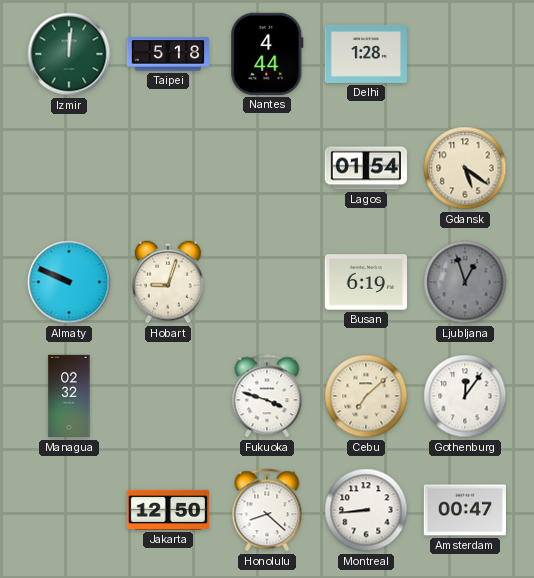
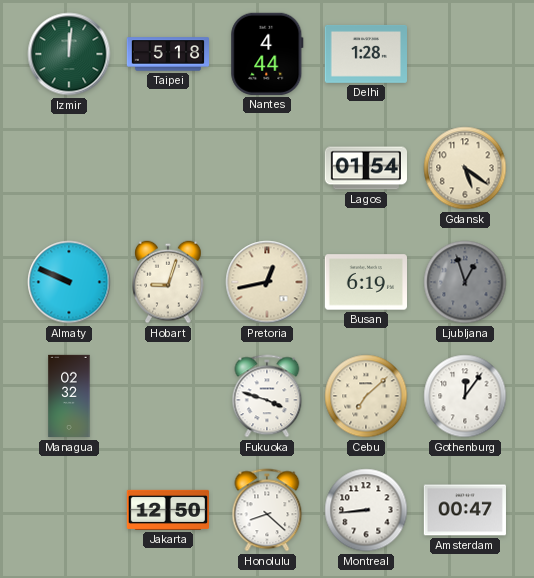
Pretoria: none -> 12:43 (267, 282)
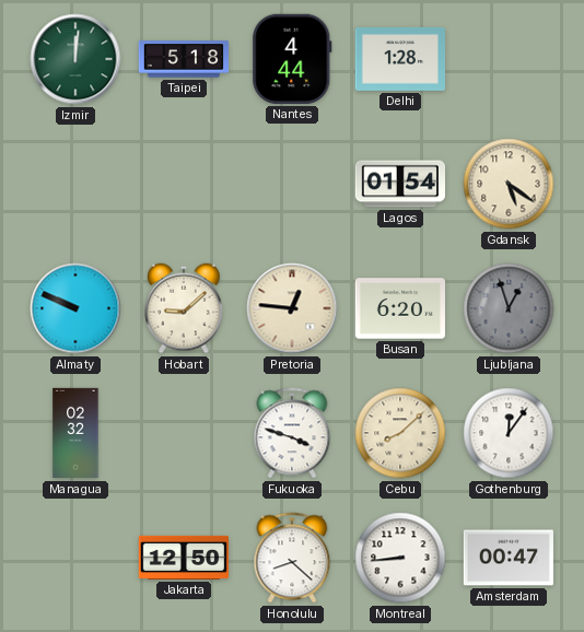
Hobart: 9:03 -> 9:08 (184, 308)
Pretoria: 12:43 -> 12:46 (292, 308)
Busan: 6:19 -> 6:20 (399, 308)
Cebu: 7:08 -> 8:08 (400, 433)
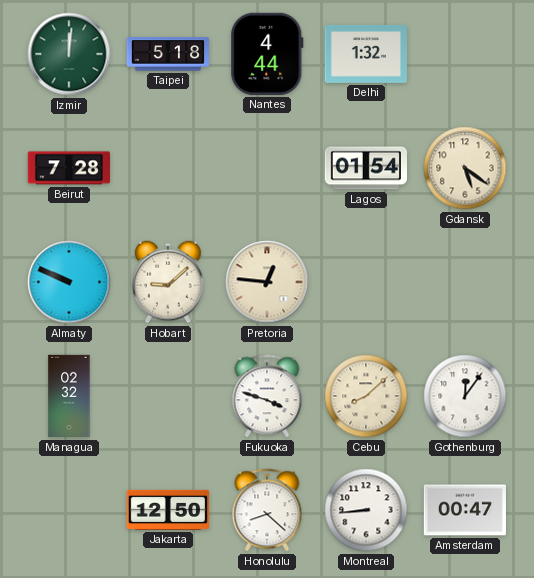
Delhi: 1:28 -> 1:32 (365, 54)
Beirut: none -> 7:28 (68, 168)
Busan: 6:20 -> none (399, 308)
Ljubljana: 12:57 -> none (509, 308)
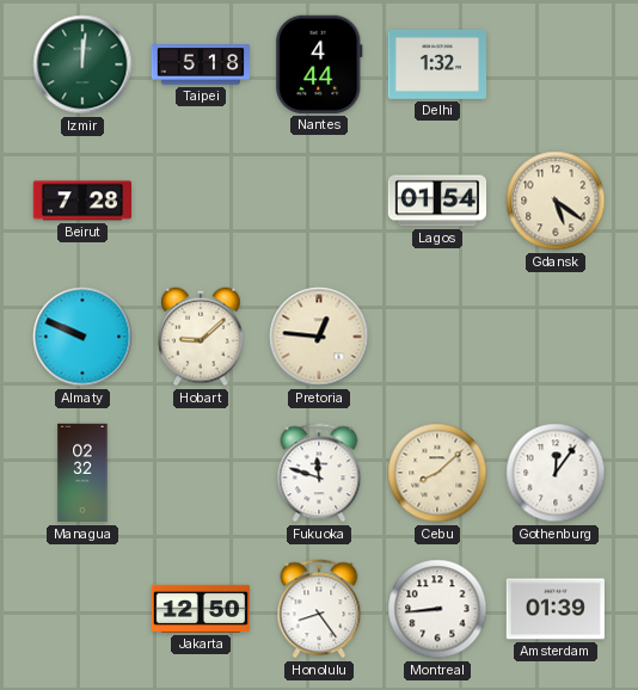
Fukuoka: 3:48 -> 11:48 (319, 473)
Honolulu: 8:22 -> 8:24 (319, 609)
Amsterdam: 00:47 -> 01:39 (556, 609)
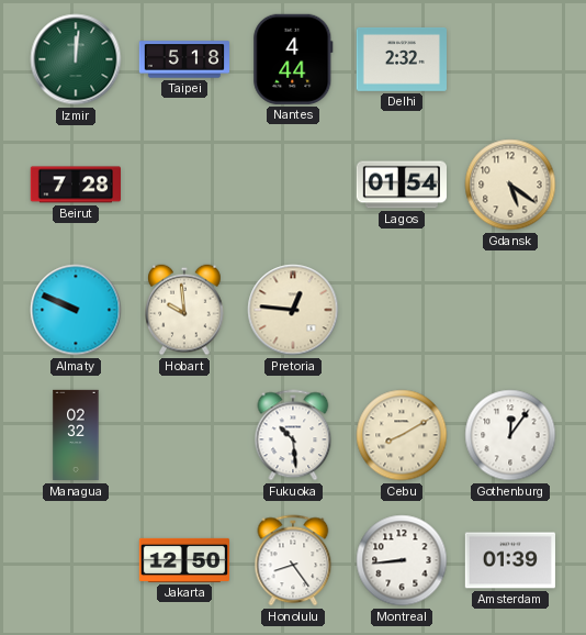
Delhi: 1:32 -> 2:32 (401, 59)
Hobart: 9:08 -> 9:59 (184, 310)
Fukuoka: 11:48 -> 10:29 (293, 435)
Cebu: 8:08 -> 8:10 (402, 435)
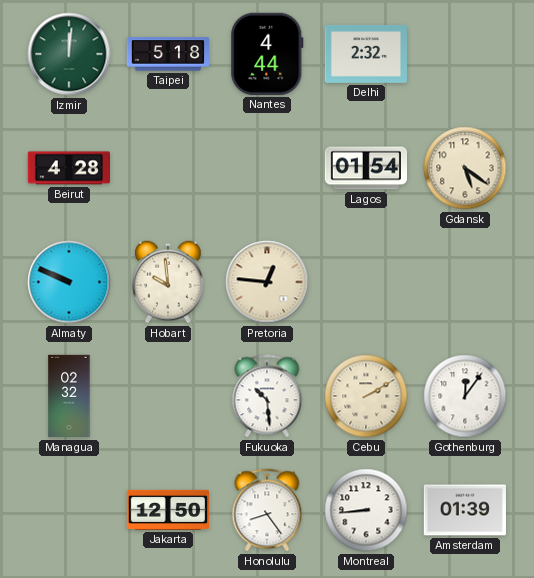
Beirut: 7:28 -> 4:28 (68, 168)
Cebu: 8:10 -> 2:10 (366, 396)
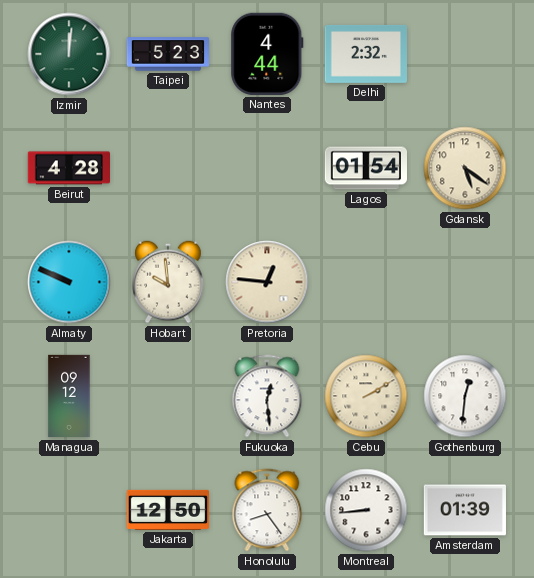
Taipei: 5:18 -> 5:23 (168, 54)
Managua: 02:32 -> 09:12 (69, 396)
Fukuoka: 10:29 -> 12:29 (267, 396)
Gothenburg: 12:06 -> 12:31 (465, 396)
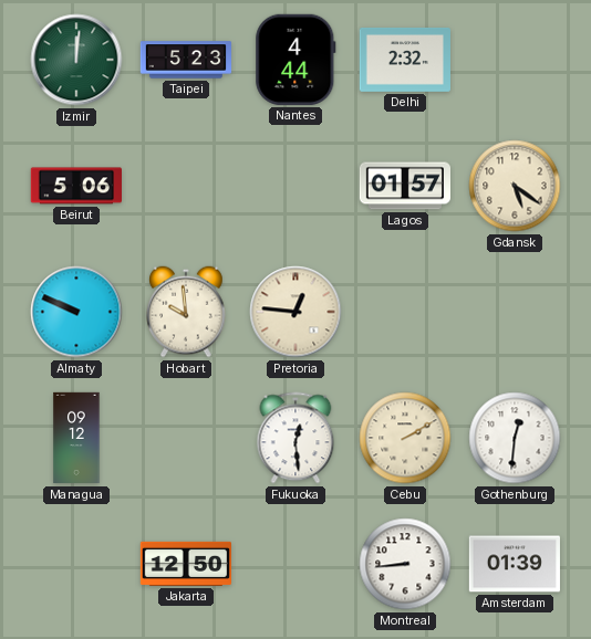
Beirut: 4:28 -> 5:06 (75, 186)
Lagos: 01:54 -> 01:57 (404, 186)
Honolulu: 8:24 -> none (267, 510)
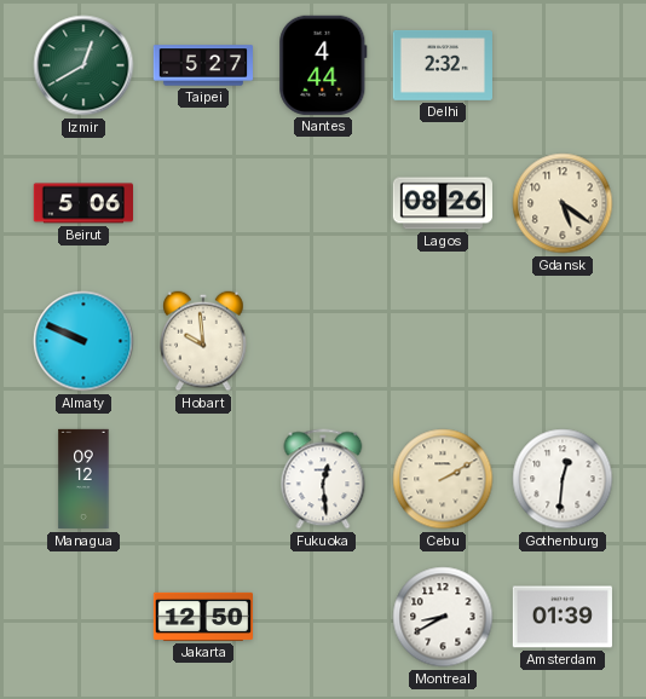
Izmir: 12:01 -> 12:40 (83, 65)
Taipei: 5:23 -> 5:27 (203, 65)
Lagos: 01:57 -> 08:26 (442, 203)
Pretoria: 12:46 -> none (295, 312)
Montreal: 8:44 -> 8:40 (443, 617)
